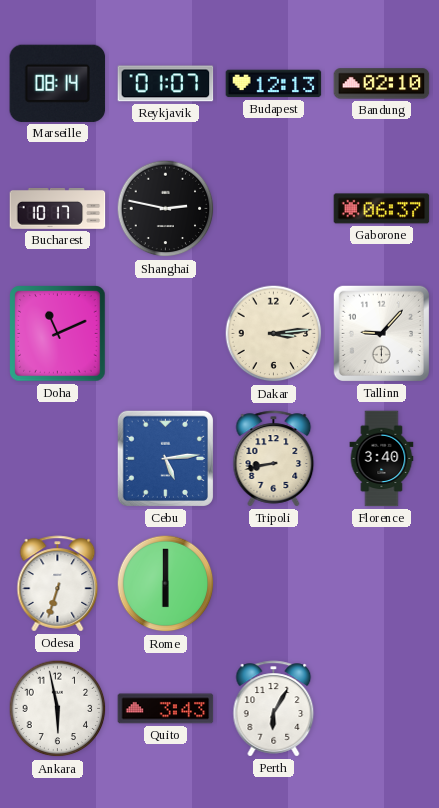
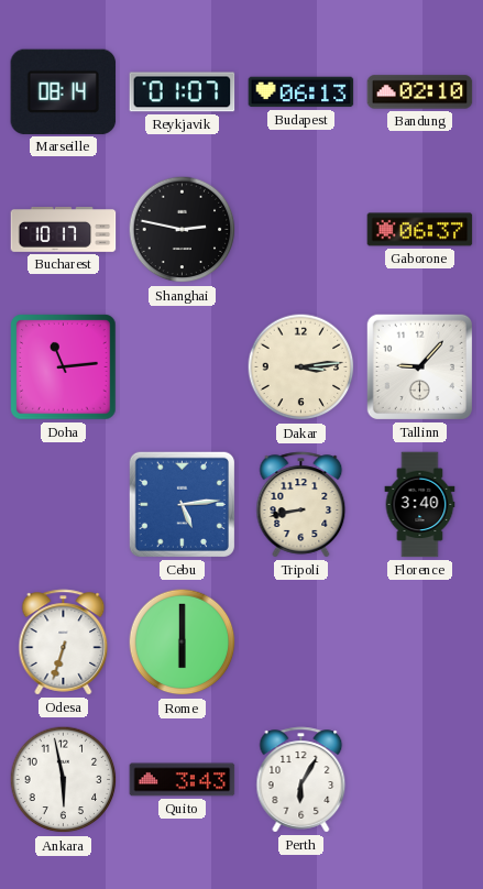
Budapest: 12:13 -> 06:13 (301, 92)
Doha: 11:11 -> 11:14 (64, 367)
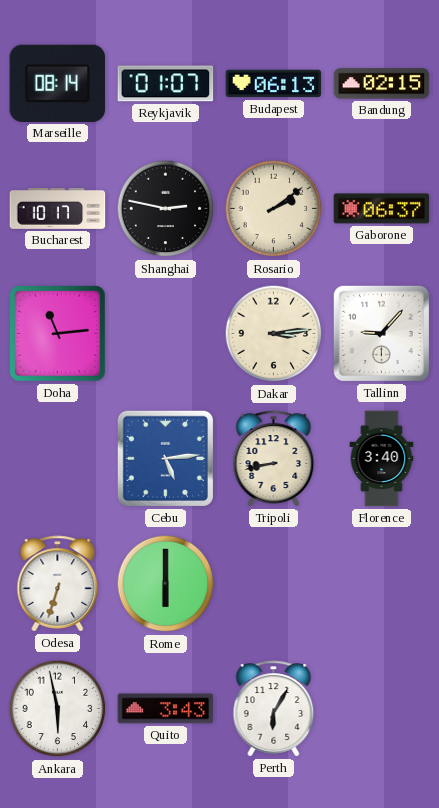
Bandung: 02:10 -> 02:15 (382, 84)
Rosario: none -> 2:09 (274, 209)
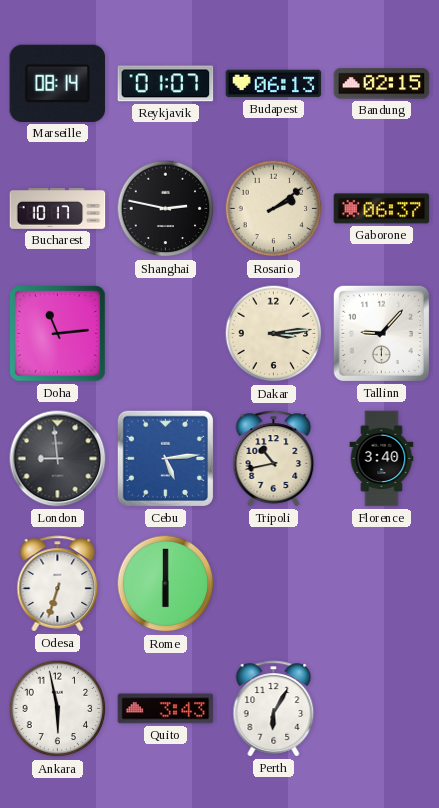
London: none -> 8:59 (58, 459)
Tripoli: 8:43 -> 10:43 (274, 459)
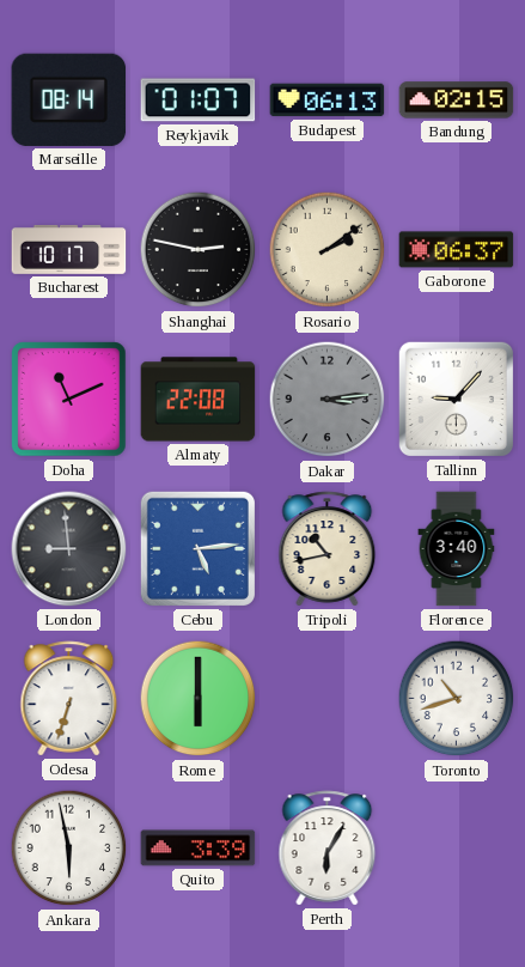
Doha: 11:14 -> 11:11 (69, 400)
Almaty: none -> 22:08 (199, 400)
Dakar dial: cream -> grey (328, 400)
Toronto: none -> 10:42 (457, 699)
Quito: 3:43 -> 3:39 (199, 849)
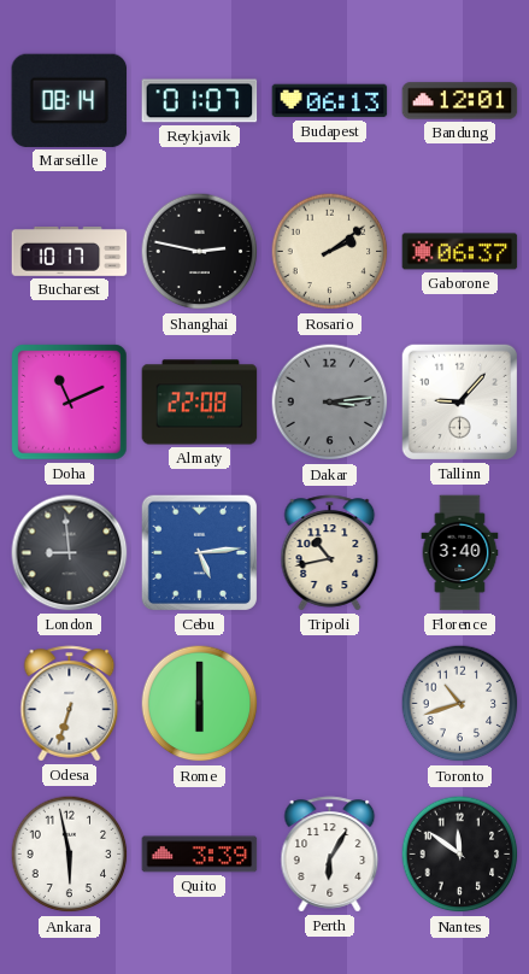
Bandung: 02:15 -> 12:01 (460, 101)
Nantes: none -> 11:51 (460, 855)
